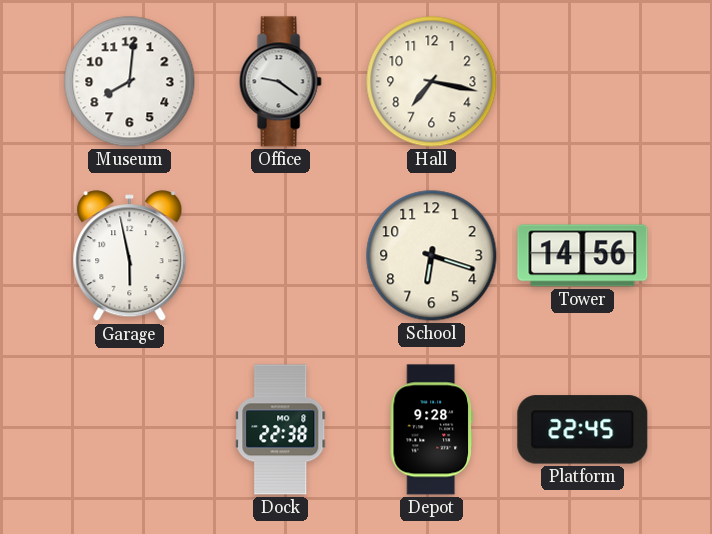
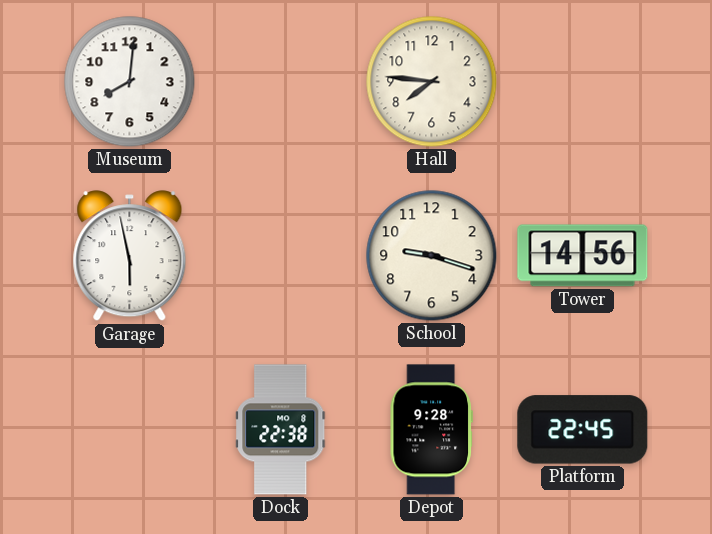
Office: 9:21 -> none (280, 82)
Hall: 7:17 -> 7:46 (432, 82)
School: 6:18 -> 9:18 (432, 256)
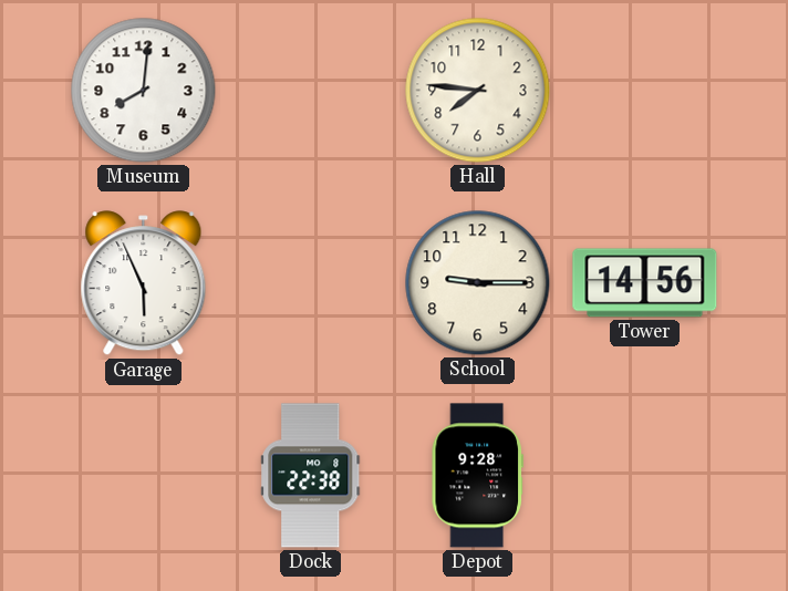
Garage: 5:58 -> 5:56 (144, 283)
School: 9:18 -> 9:15 (478, 283)
Platform: 22:45 -> none (583, 430)
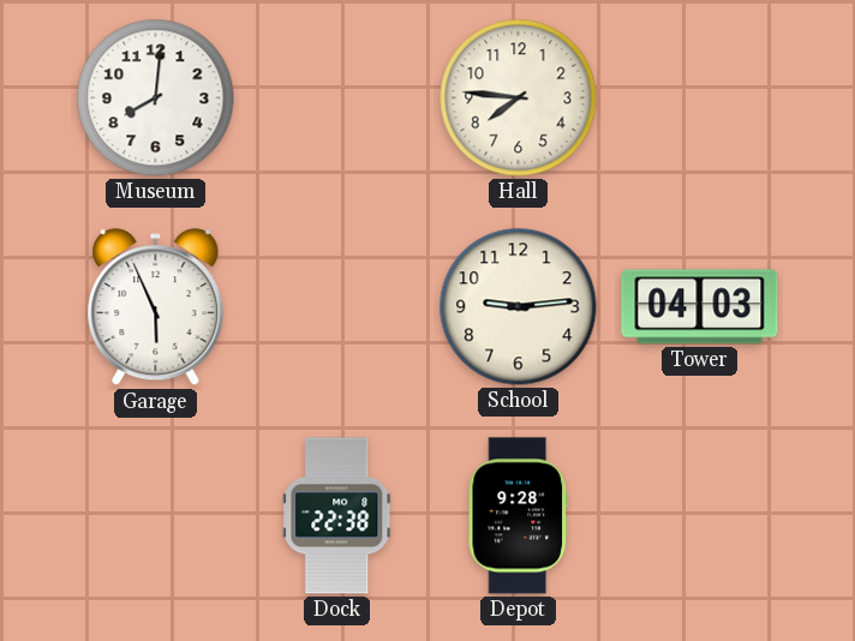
School: 9:15 -> 9:14 (519, 307)
Tower: 14:56 -> 04:03 (700, 307)
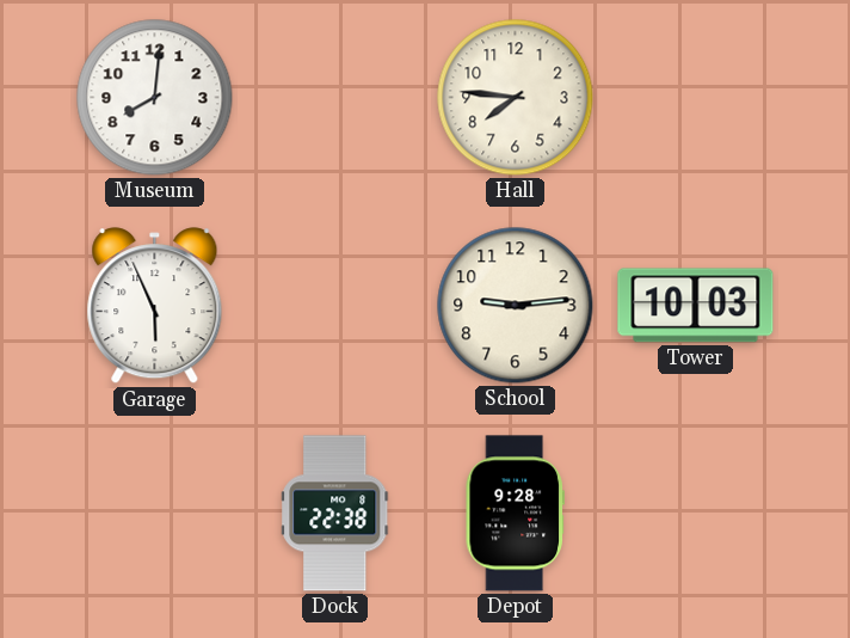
Tower: 04:03 -> 10:03 (696, 306)
